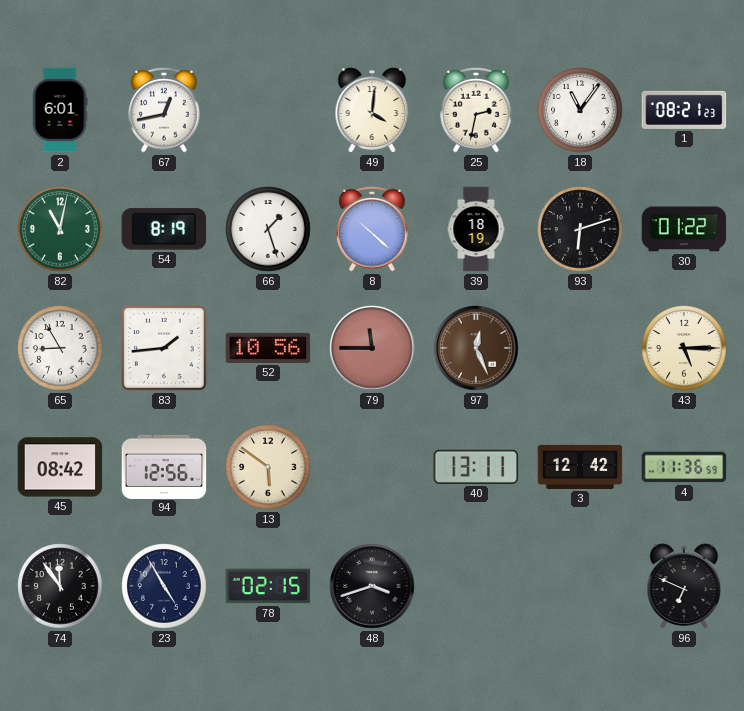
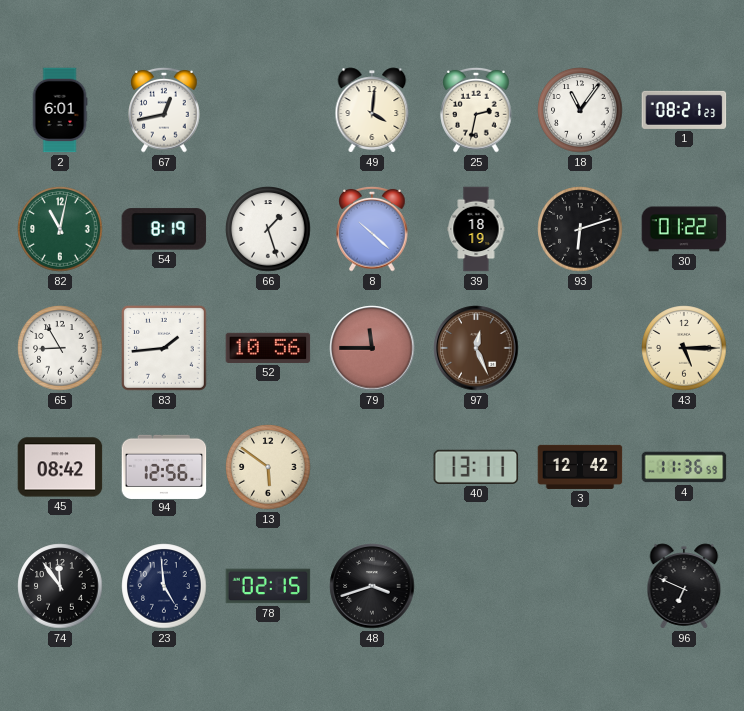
23: 4:55 -> 4:59 (164, 586)
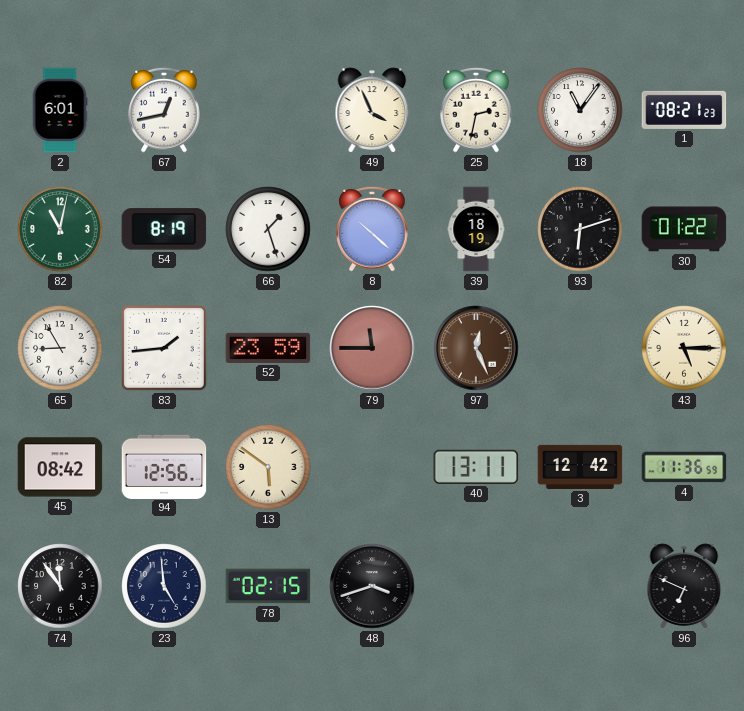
49: 4:01 -> 3:56 (372, 110)
52: 10:56 -> 23:59 (268, 348)
